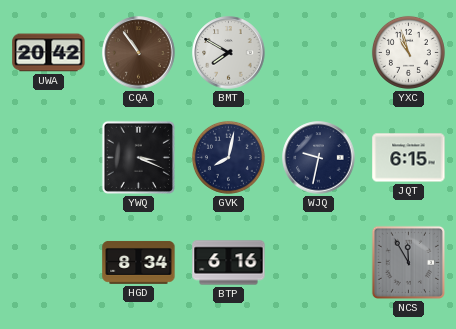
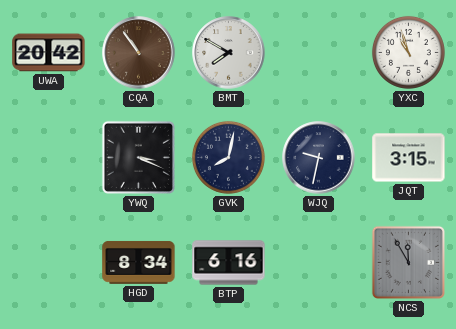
JQT: 6:15 -> 3:15 (409, 158)
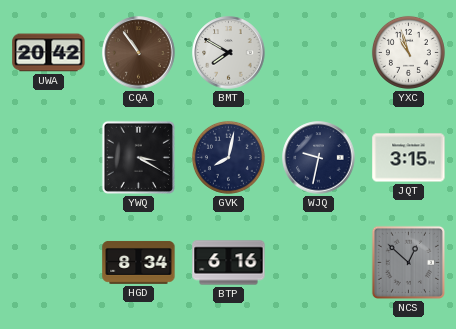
YWQ: 3:19 -> 3:20 (138, 157)
NCS: 11:55 -> 12:52 (408, 262)
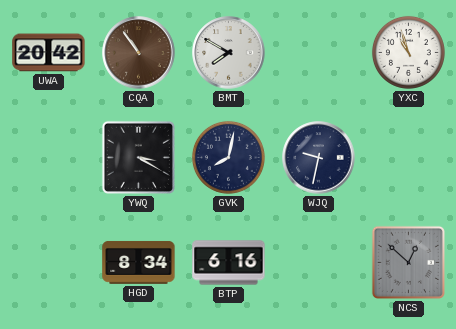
JQT: 3:15 -> none (409, 158)
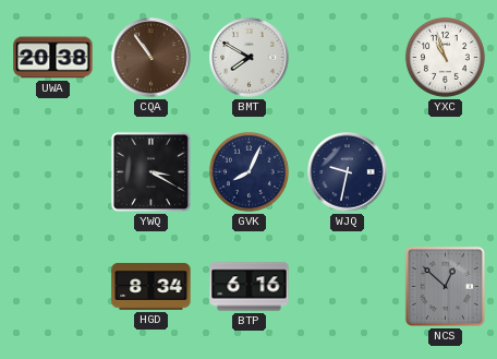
UWA: 20:42 -> 20:38 (53, 58)
GVK: 8:02 -> 8:04 (248, 171)
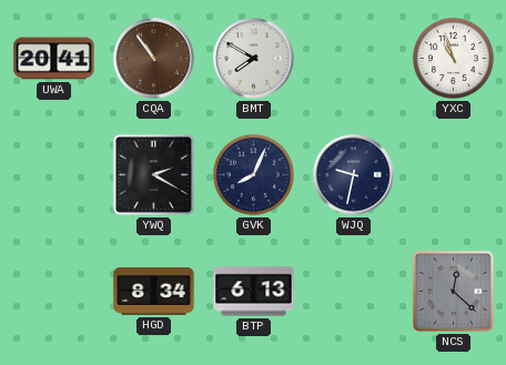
UWA: 20:38 -> 20:41 (54, 59)
YWQ: 3:20 -> 2:20 (153, 174)
BTP: 6:16 -> 6:13 (254, 292)
NCS: 12:52 -> 12:22 (453, 291)
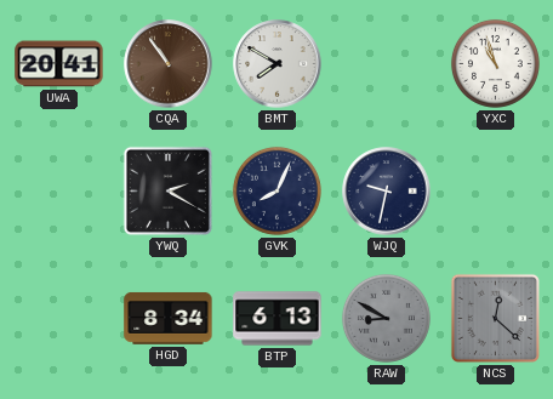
RAW: none -> 8:50 (386, 318)
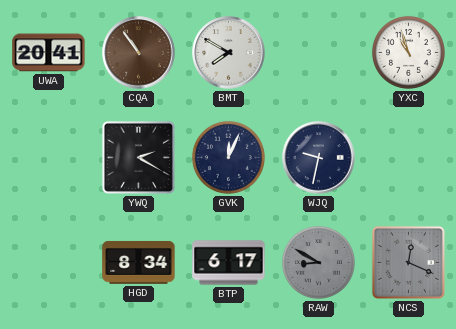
GVK: 8:04 -> 12:04 (228, 157)
BTP: 6:13 -> 6:17 (229, 263)
NCS: 12:22 -> 12:19 (408, 262)
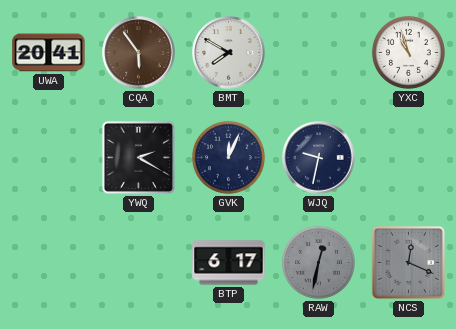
CQA: 10:54 -> 5:54 (139, 53)
HGD: 8:34 -> none (139, 262)
RAW: 8:50 -> 12:32 (318, 262)
